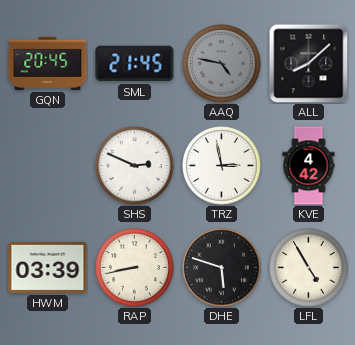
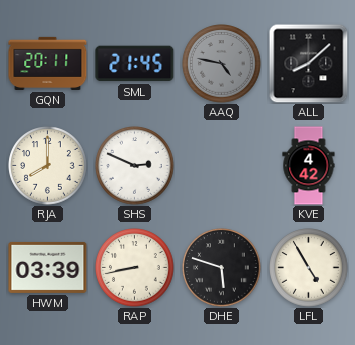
GQN: 20:45 -> 20:11 (48, 63)
RJA: none -> 8:00 (48, 166)
TRZ: 2:58 -> none (222, 166)
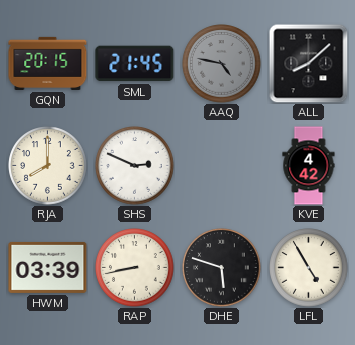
GQN: 20:11 -> 20:15 (48, 63)
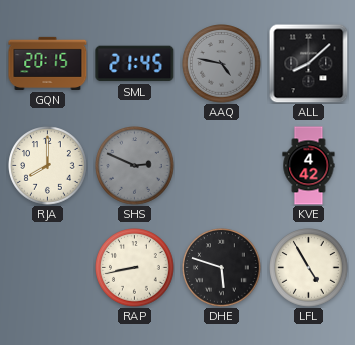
SHS dial: white -> grey (135, 166)
HWM: 03:39 -> none (48, 267)
